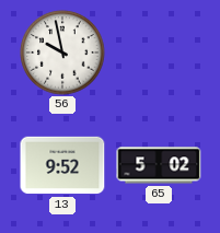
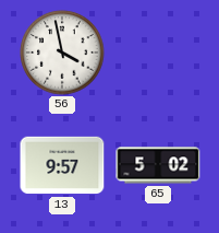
56: 9:58 -> 3:58 (62, 53)
13: 9:52 -> 9:57 (62, 165)
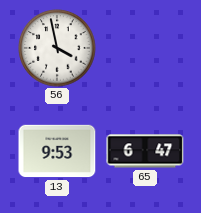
13: 9:57 -> 9:53 (57, 151)
65: 5:02 -> 6:47 (145, 151)
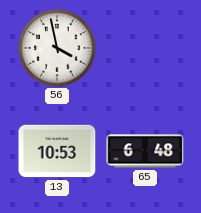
13: 9:53 -> 10:53 (57, 151)
65: 6:47 -> 6:48 (145, 151)
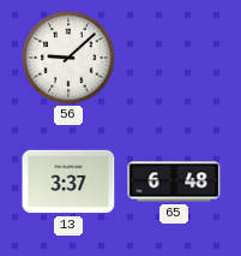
56: 3:58 -> 9:08 (68, 58)
13: 10:53 -> 3:37 (68, 181)
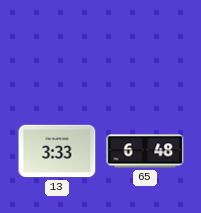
56: 9:08 -> none (68, 58)
13: 3:37 -> 3:33 (57, 151)
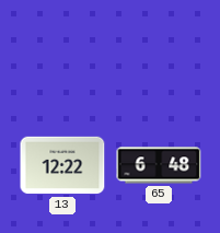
13: 3:33 -> 12:22 (62, 165)
